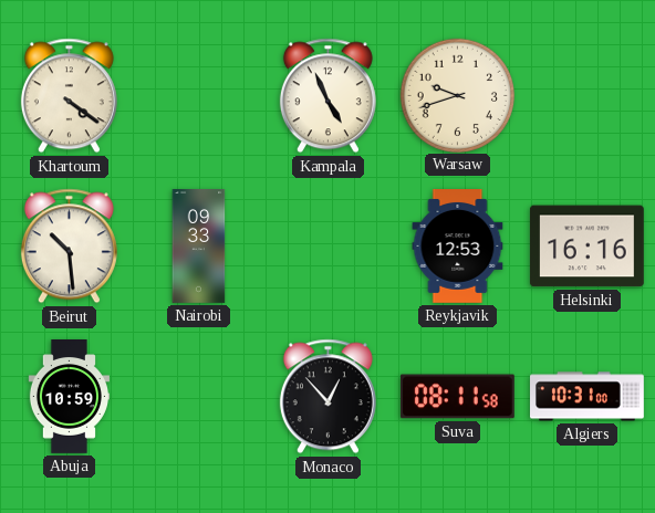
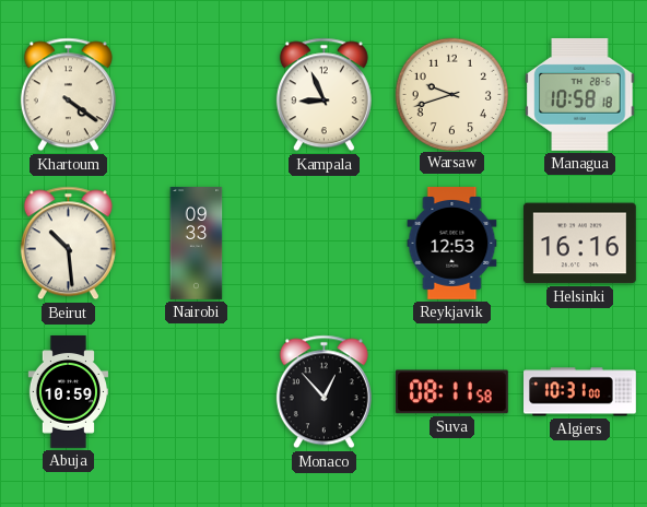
Kampala: 4:56 -> 8:56 (323, 95)
Managua: none -> 10:58 (580, 94)
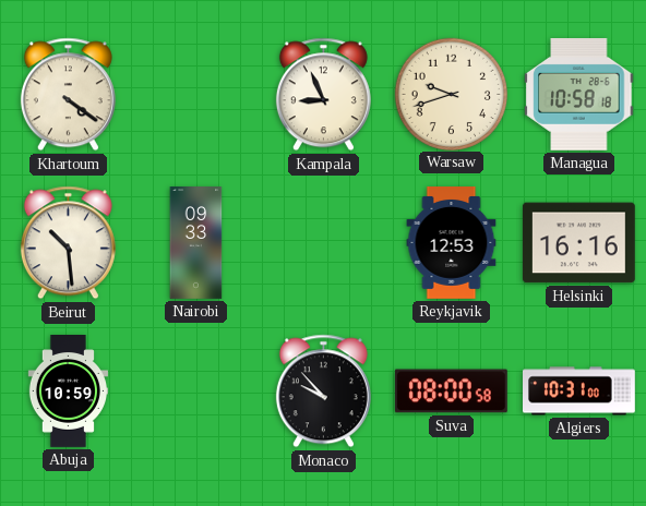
Monaco: 12:53 -> 9:53 (323, 391)
Suva: 08:11 -> 08:00 (451, 391)
